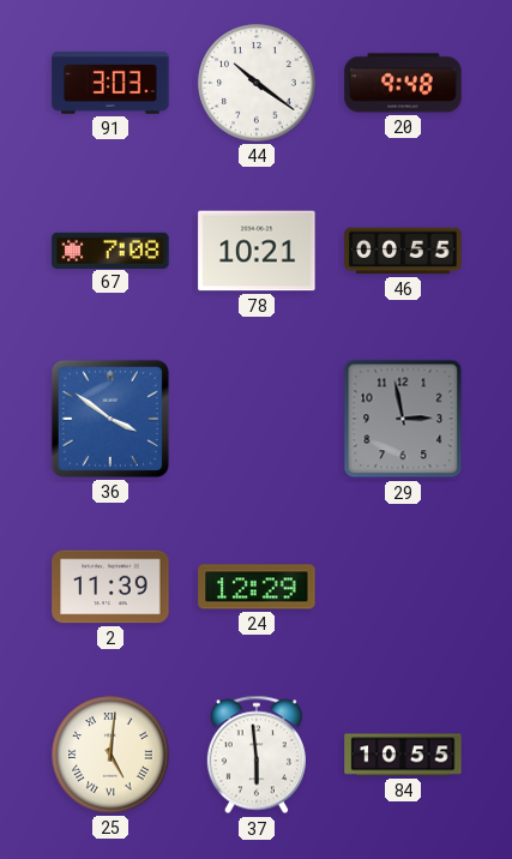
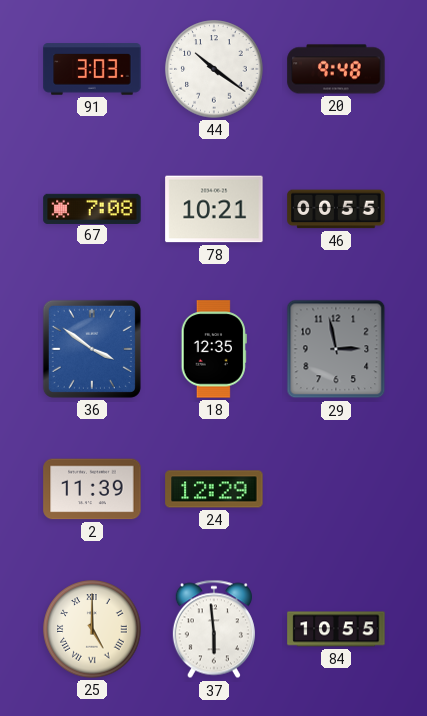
18: none -> 12:35 (214, 349)
25: 5:01 -> 5:00 (92, 629)
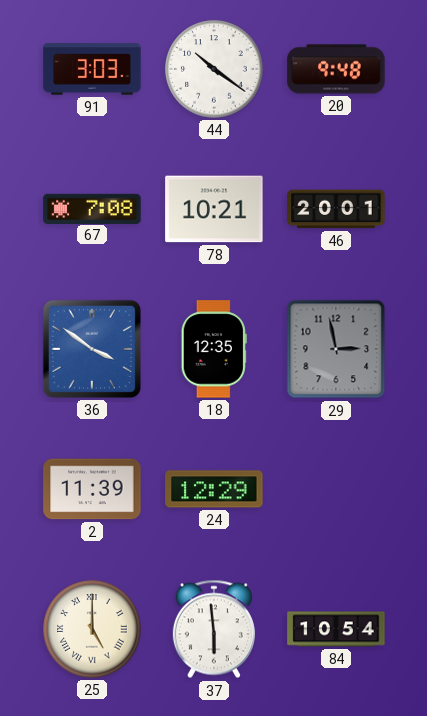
46: 00:55 -> 20:01 (336, 209)
84: 10:55 -> 10:54 (336, 629)
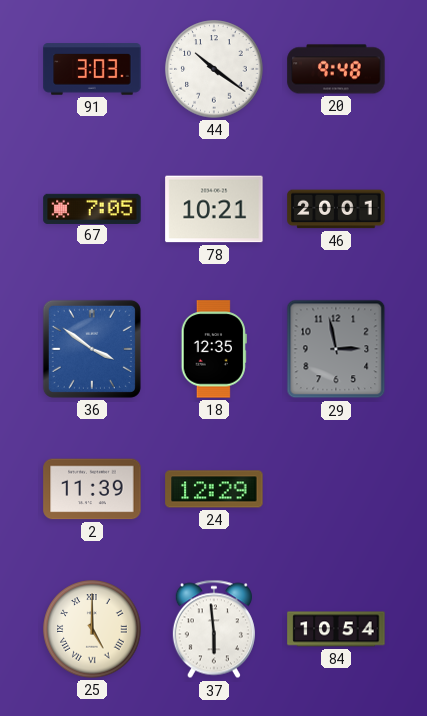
67: 7:08 -> 7:05 (92, 208)
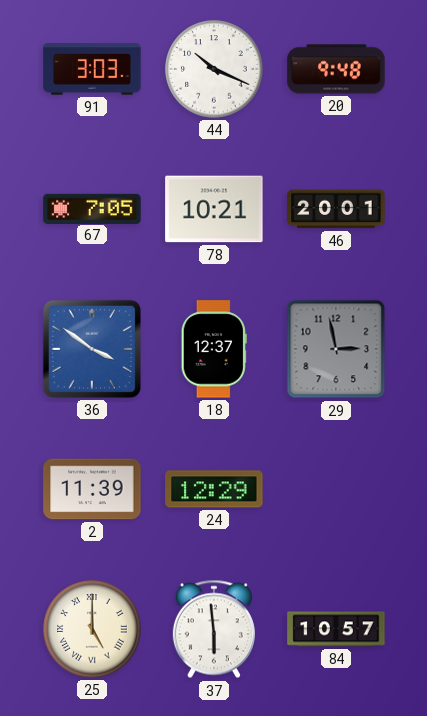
44: 10:21 -> 10:19 (214, 69)
18: 12:35 -> 12:37 (214, 349)
84: 10:54 -> 10:57 (336, 629)
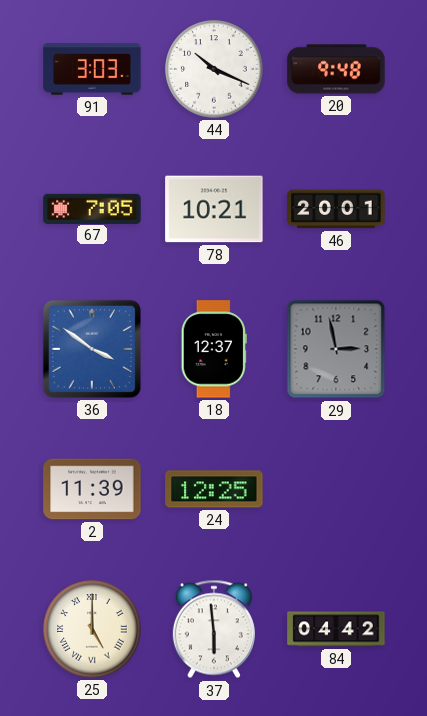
24: 12:29 -> 12:25 (214, 489)
84: 10:57 -> 04:42 (336, 629)
